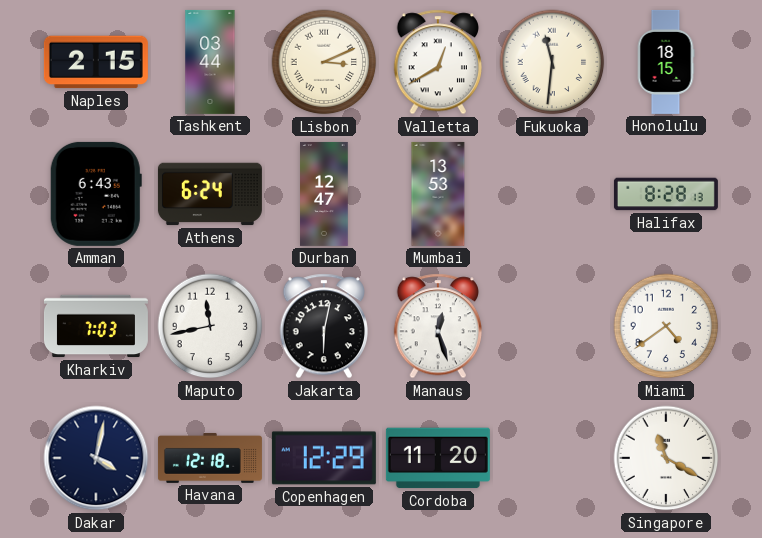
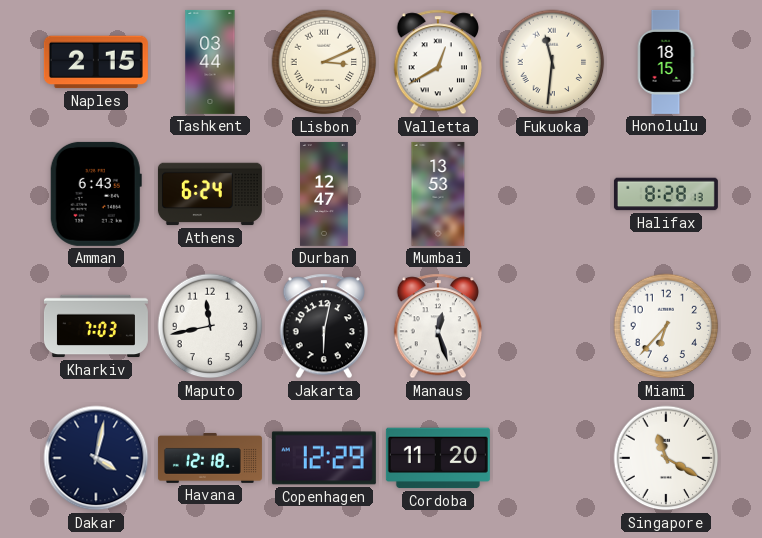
Miami: 4:39 -> 6:37 (666, 326)
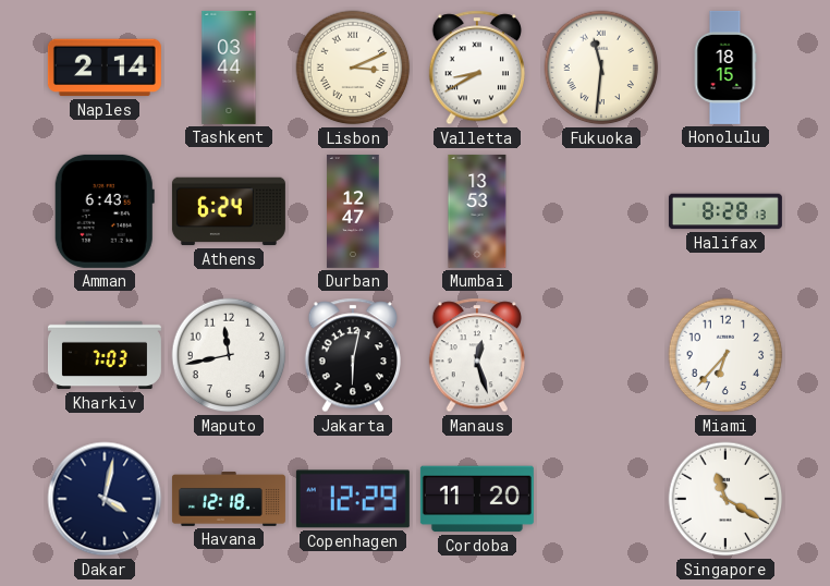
Naples: 2:15 -> 2:14 (105, 68)
Valletta: 12:40 -> 8:40 (476, 68)
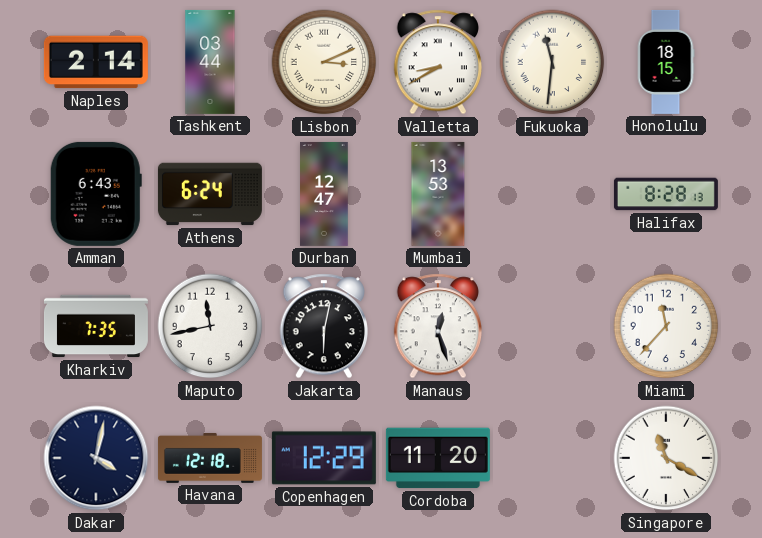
Kharkiv: 7:03 -> 7:35 (96, 326)
Miami: 6:37 -> 11:37 (666, 326)
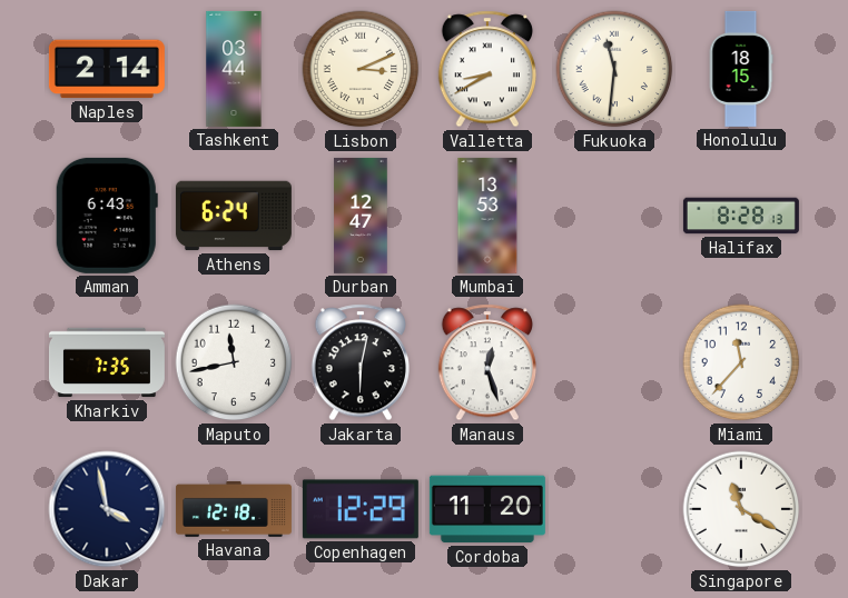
Dakar: 4:02 -> 3:58 (107, 509)
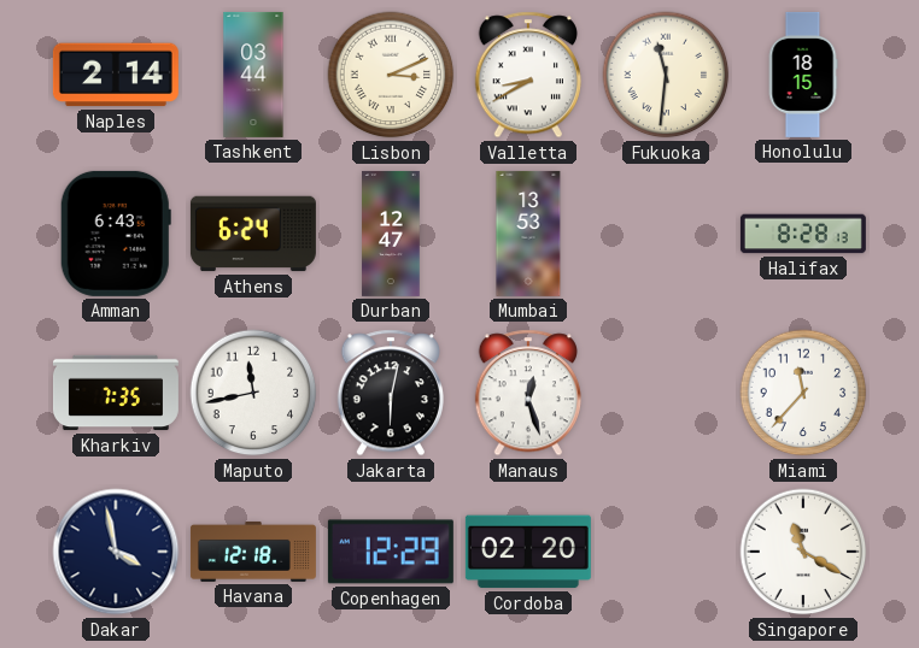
Cordoba: 11:20 -> 02:20 (528, 552)
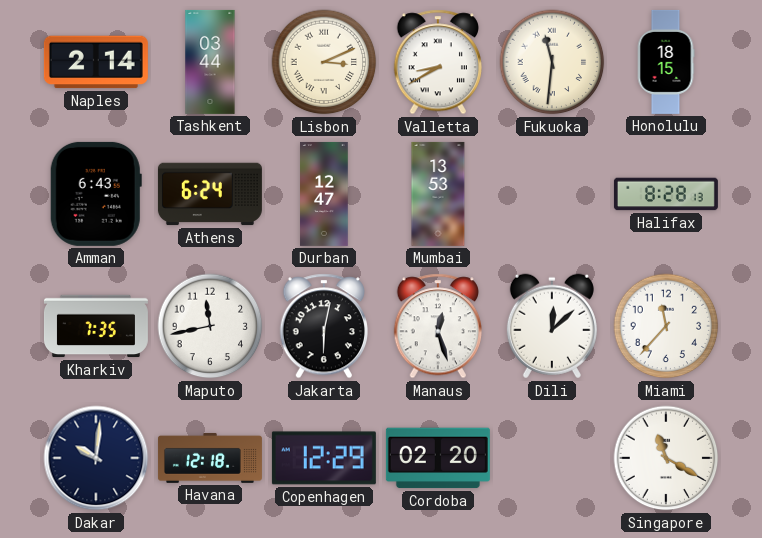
Dili: none -> 12:08 (552, 326)
Dakar: 3:58 -> 10:01 (96, 458)
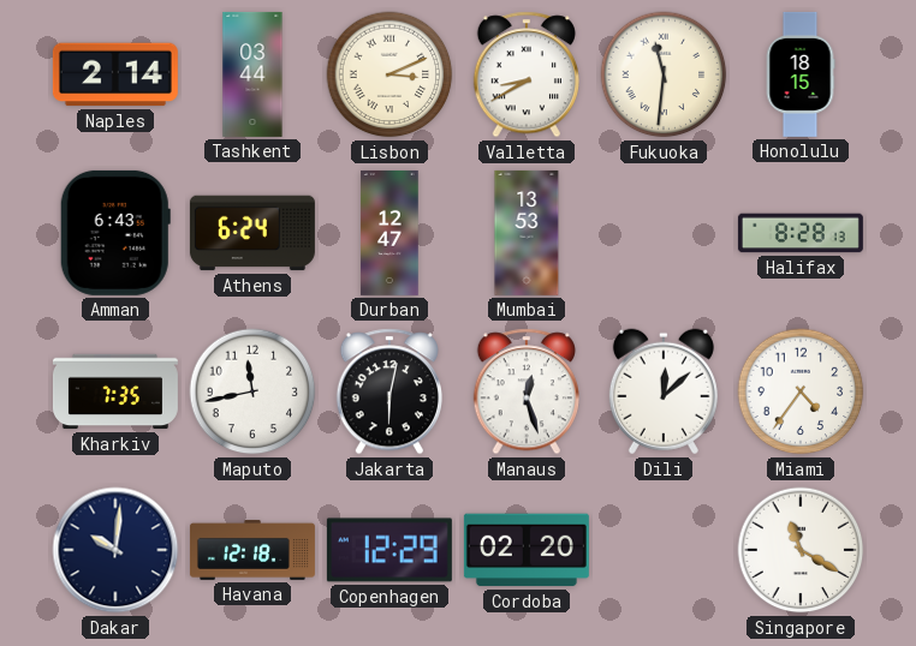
Miami: 11:37 -> 4:36 (801, 391)
